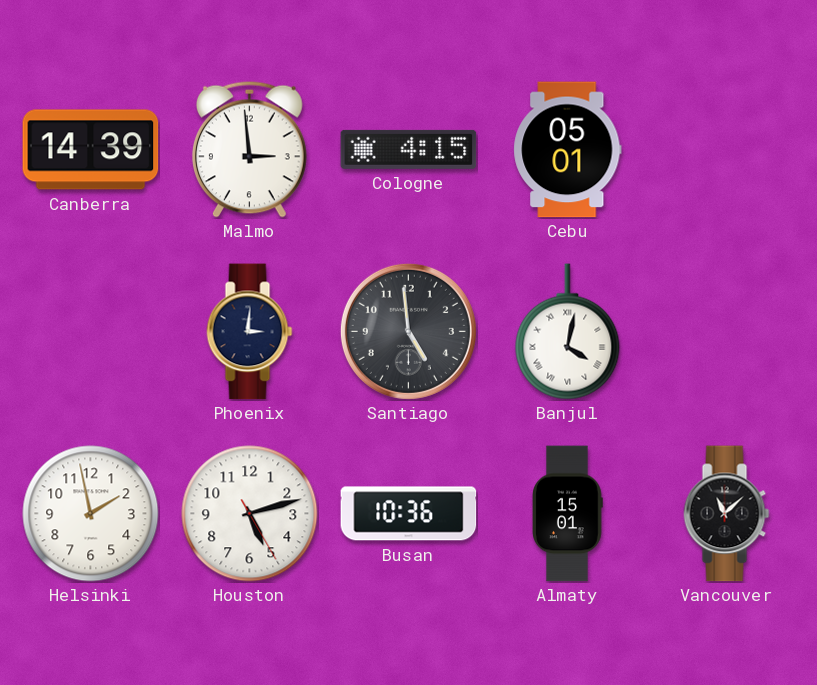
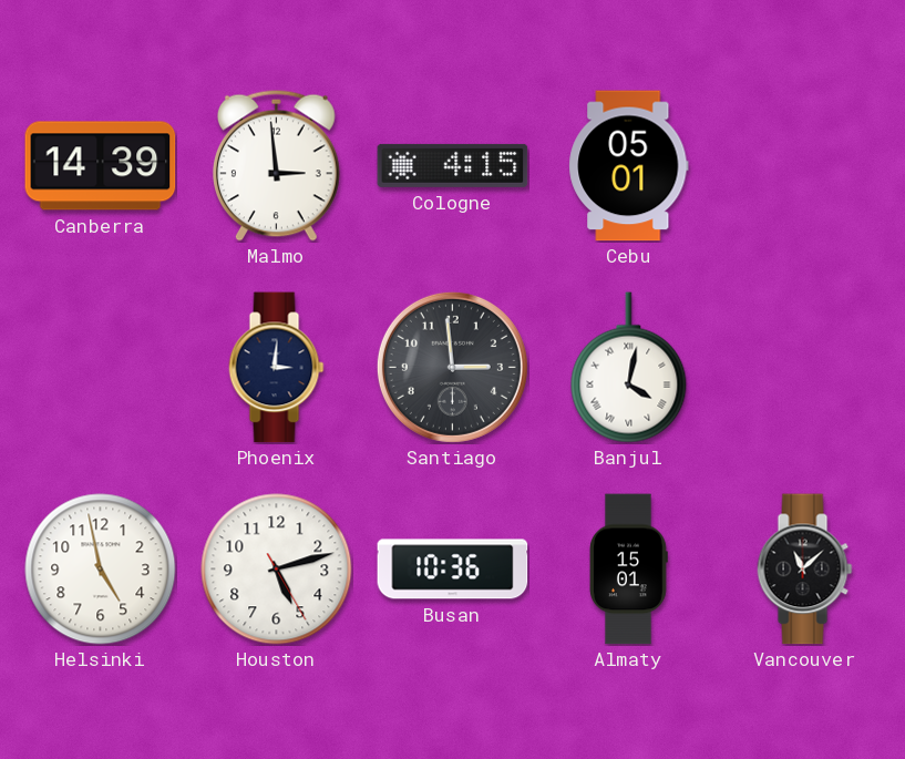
Santiago: 4:59 -> 2:59 (452, 367)
Helsinki: 1:58 -> 4:58 (101, 570)
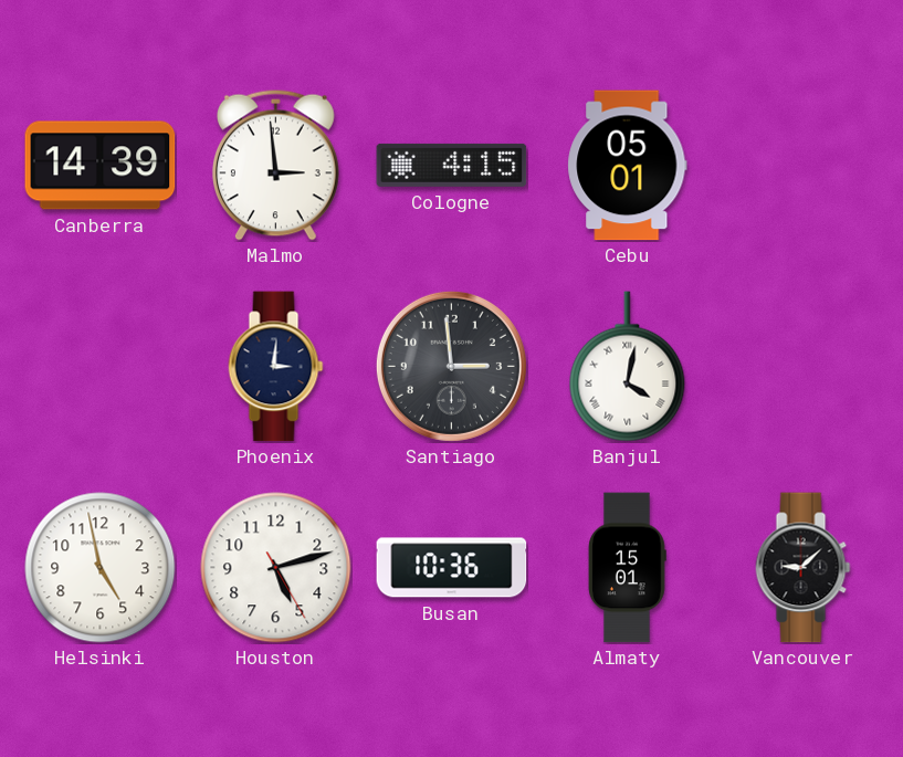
Vancouver: 11:08 -> 9:08 (804, 568)
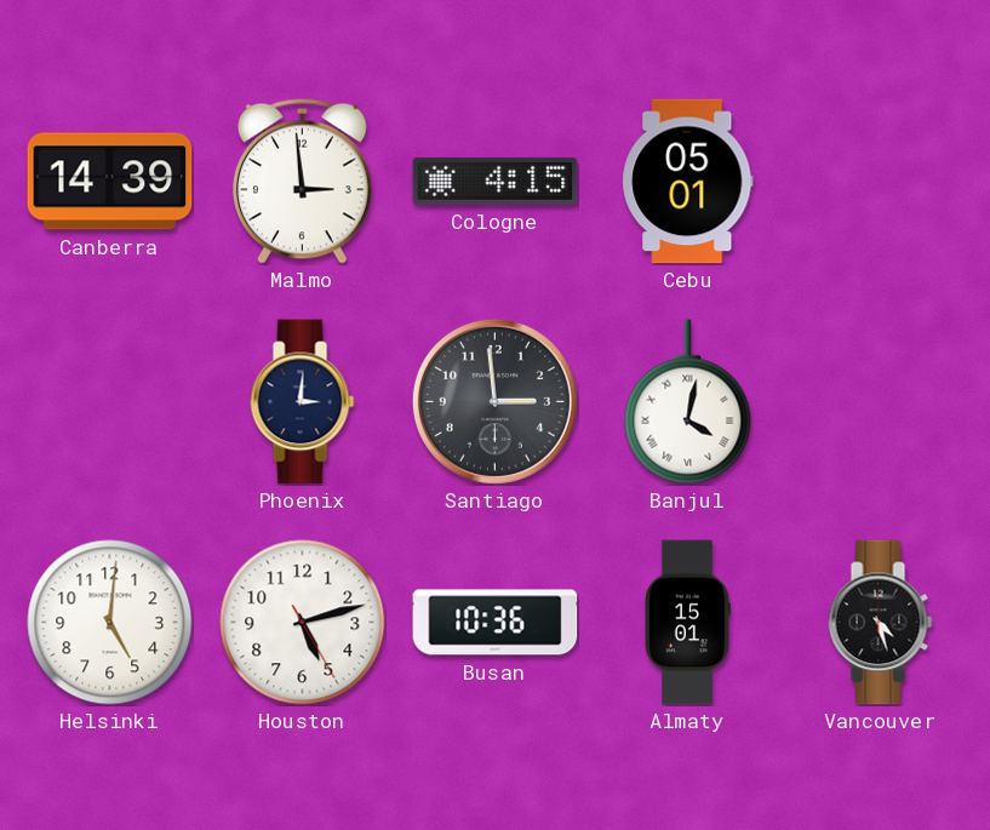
Helsinki: 4:58 -> 5:01 (110, 623)
Vancouver: 9:08 -> 4:27 (881, 623)
